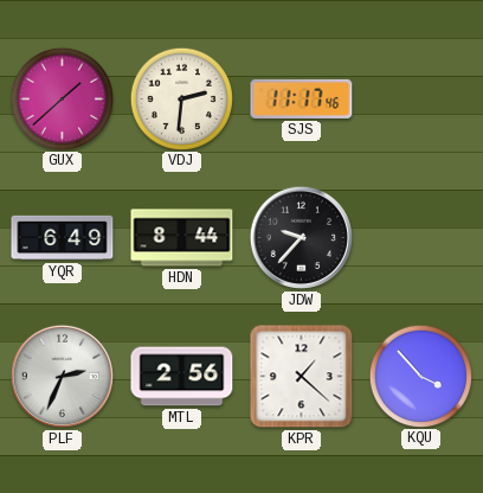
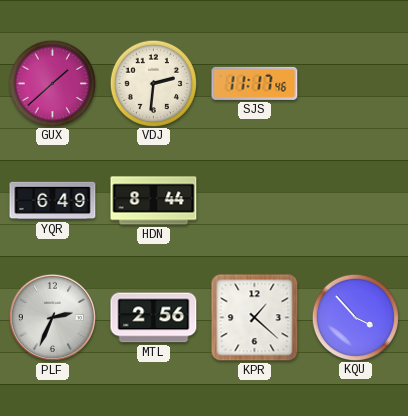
JDW: 9:37 -> none (301, 237)
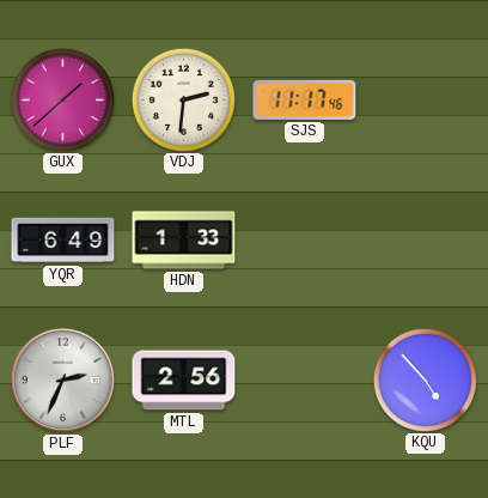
HDN: 8:44 -> 1:33 (184, 241)
KPR: 1:22 -> none (255, 318)
KQU: 3:53 -> 4:53 (425, 379)
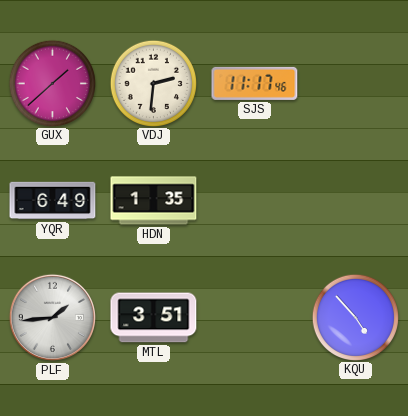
HDN: 1:33 -> 1:35 (154, 201)
PLF: 2:34 -> 1:44 (52, 317)
MTL: 2:56 -> 3:51 (154, 318)
